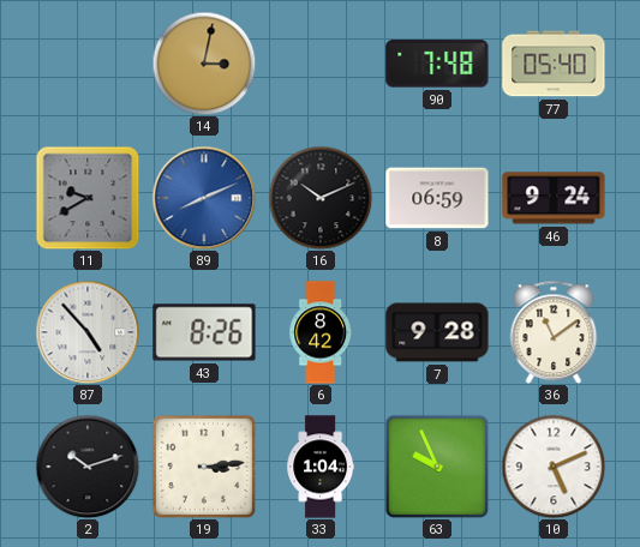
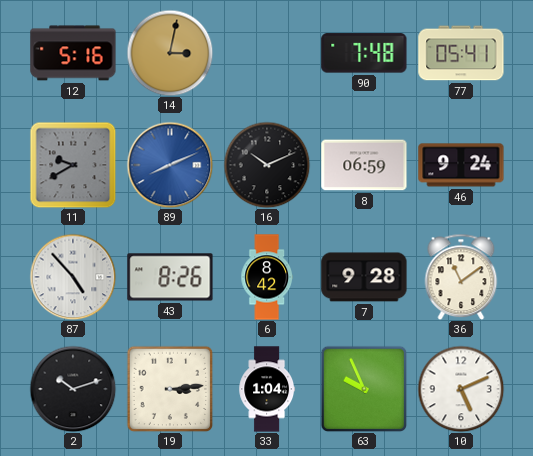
12: none -> 5:16 (73, 53)
77: 05:40 -> 05:41 (461, 53)
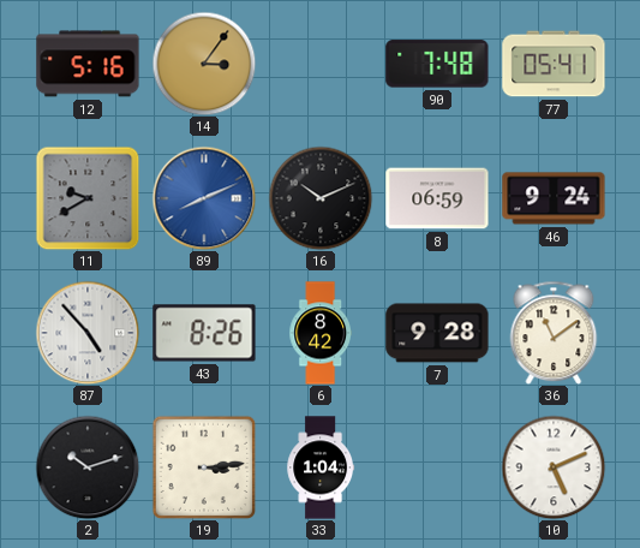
14: 3:02 -> 3:06 (204, 64)
63: 9:56 -> none (364, 389)
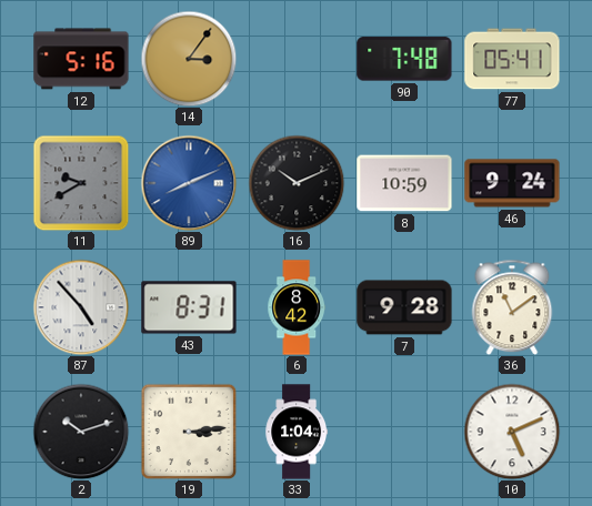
8: 06:59 -> 10:59 (404, 183)
43: 8:26 -> 8:31 (189, 307)
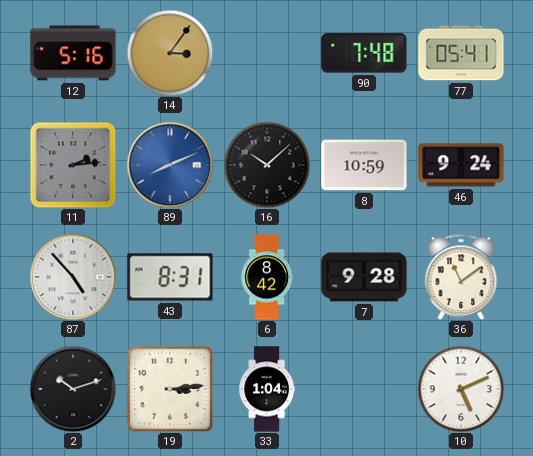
11: 9:40 -> 2:14 (73, 165)
16: 10:11 -> 10:08 (267, 165)
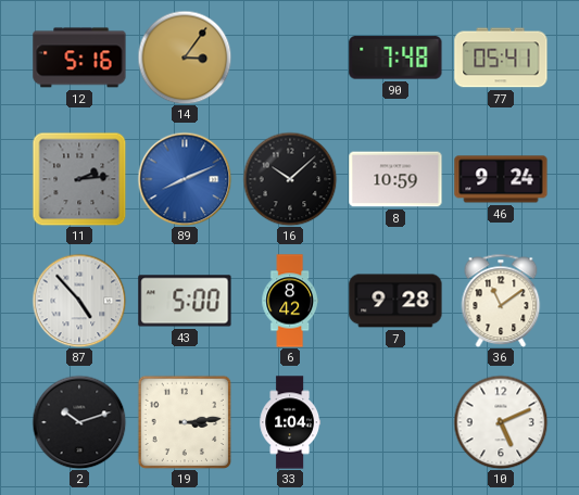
43: 8:31 -> 5:00 (185, 301)
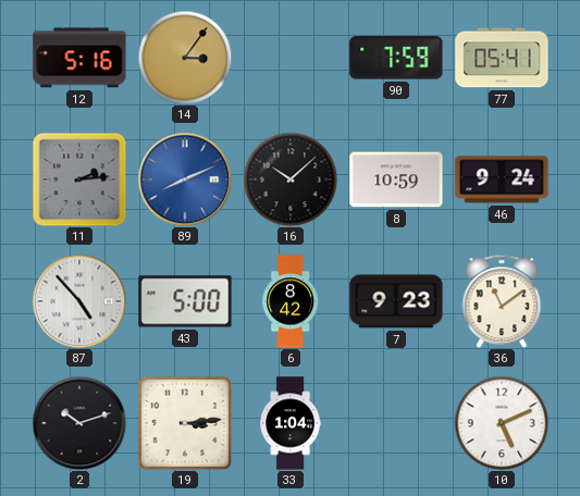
90: 7:48 -> 7:59 (396, 58)
7: 9:28 -> 9:23 (396, 301)
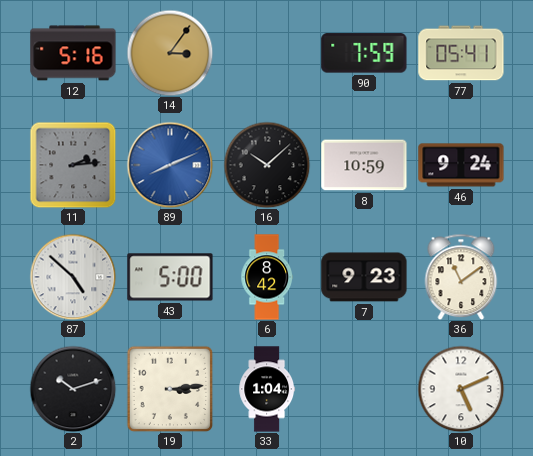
87: 4:53 -> 4:52 (73, 277)
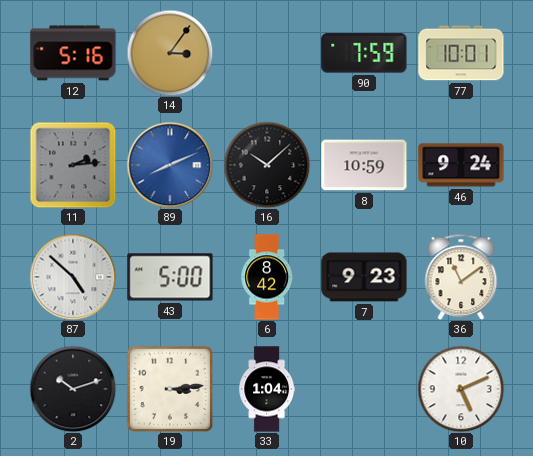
77: 05:41 -> 10:01 (461, 53)
